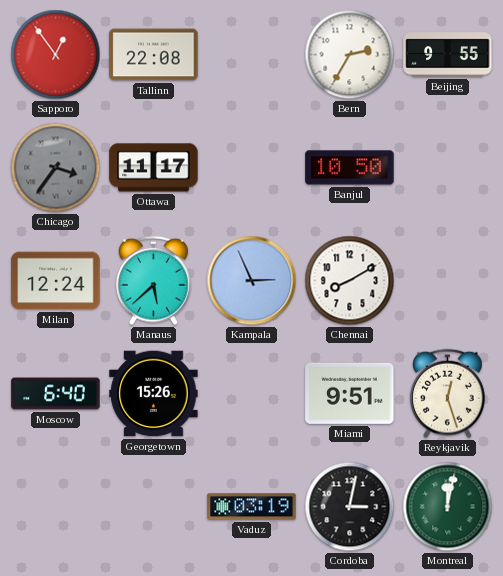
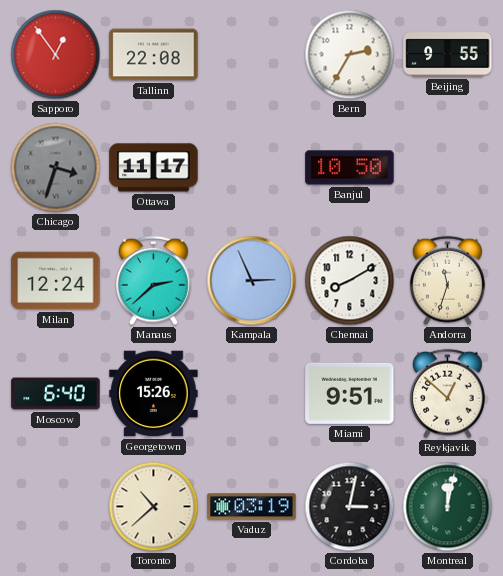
Chicago: 3:36 -> 3:33 (56, 168)
Manaus: 5:38 -> 2:38 (153, 281)
Andorra: none -> 11:33 (447, 281)
Reykjavik: 12:27 -> 12:52 (447, 394)
Toronto: none -> 10:38 (154, 507)
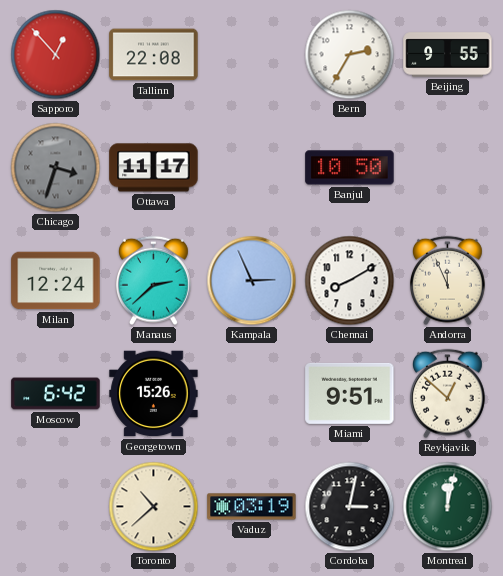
Sapporo: 12:54 -> 12:53 (56, 55)
Andorra: 11:33 -> 11:56 (447, 281)
Moscow: 6:40 -> 6:42 (56, 394)
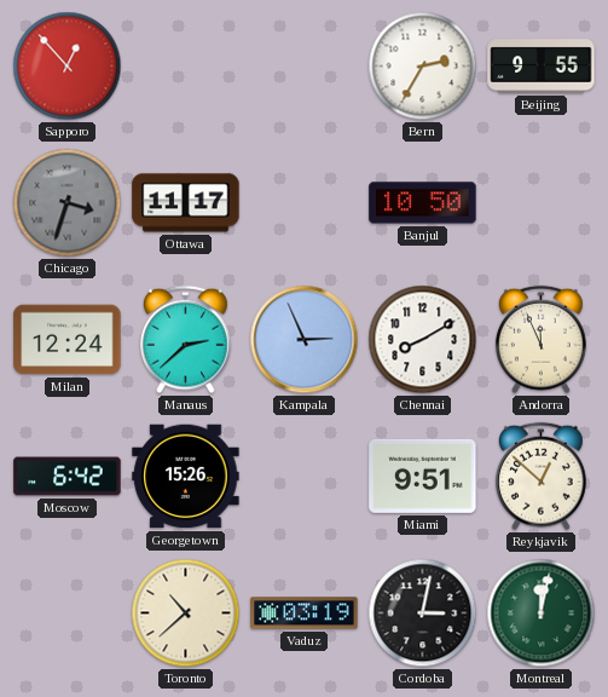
Tallinn: 22:08 -> none (154, 55)
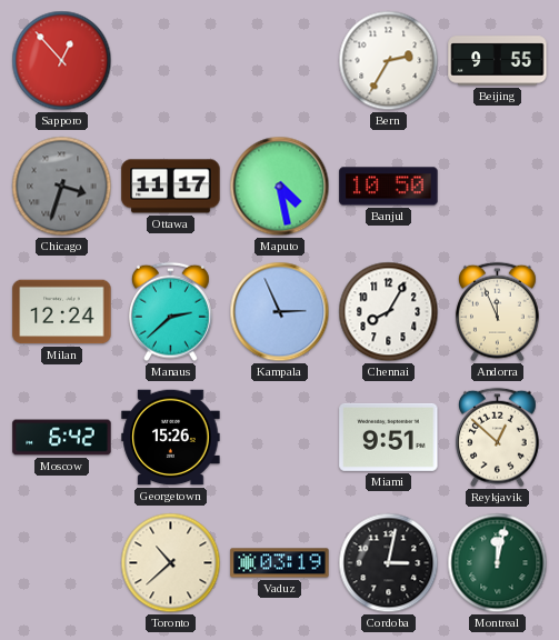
Maputo: none -> 4:28 (280, 187)
Chennai: 8:10 -> 8:05 (389, 312)
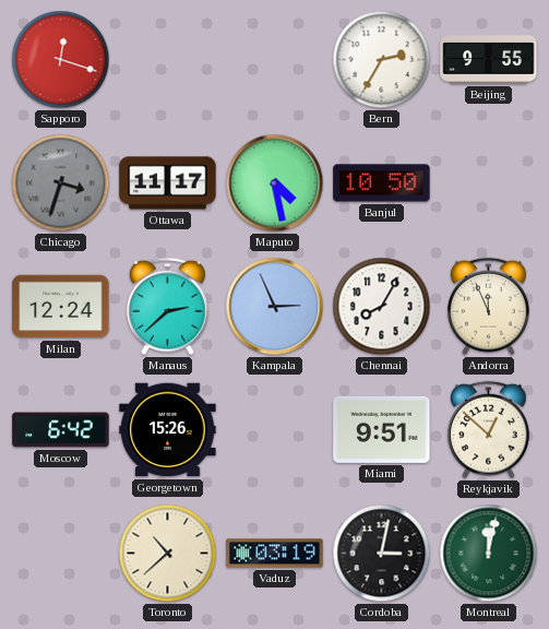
Sapporo: 12:53 -> 12:18 (61, 60)
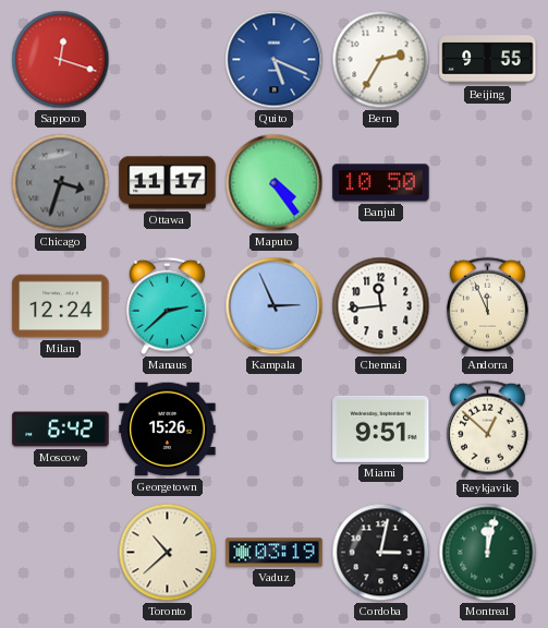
Quito: none -> 5:19 (275, 60)
Maputo: 4:28 -> 4:24 (275, 183)
Chennai: 8:05 -> 11:44 (381, 306)
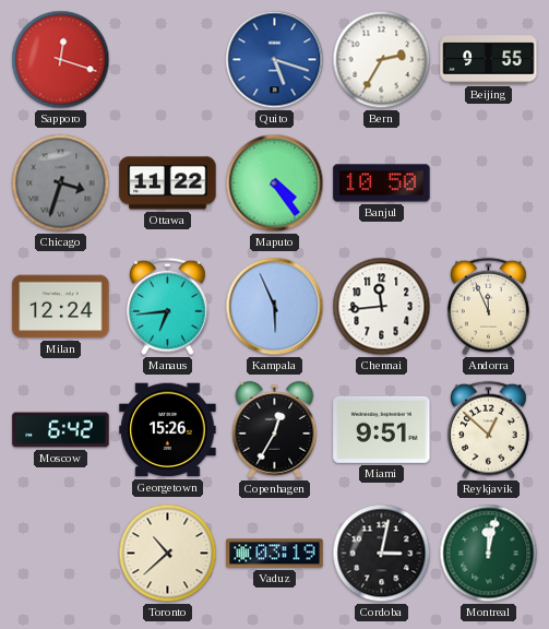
Quito: 5:19 -> 5:18 (275, 60)
Ottawa: 11:17 -> 11:22 (168, 183)
Manaus: 2:38 -> 6:44 (167, 307)
Kampala: 2:56 -> 5:56 (275, 307)
Copenhagen: none -> 12:35 (275, 429)
